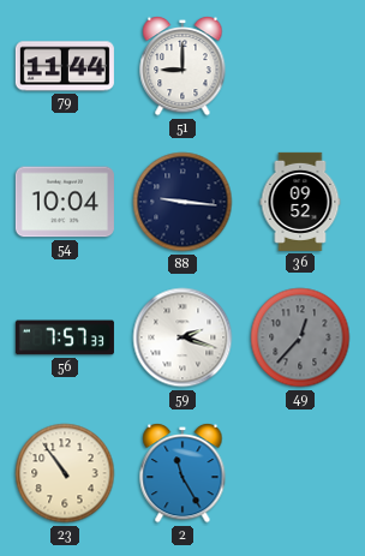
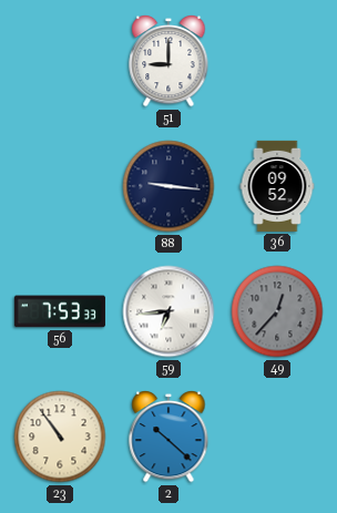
79: 11:44 -> none (65, 66)
54: 10:04 -> none (65, 202)
56: 7:57 -> 7:53 (60, 311)
59: 2:18 -> 6:44 (168, 311)
2: 11:25 -> 10:22 (168, 437)
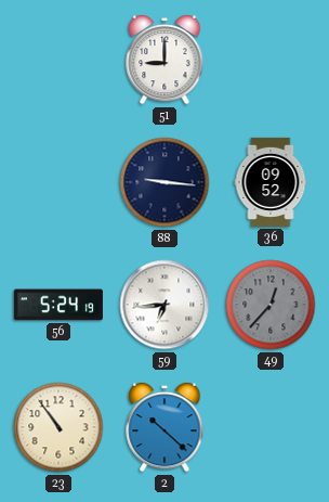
56: 7:53 -> 5:24 (58, 305)
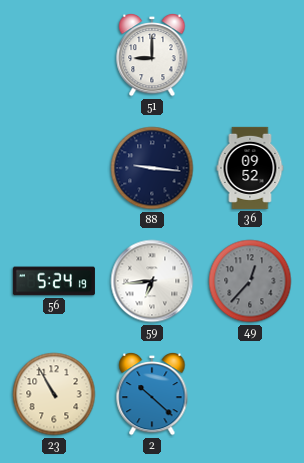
23: 10:54 -> 10:55 (54, 394)
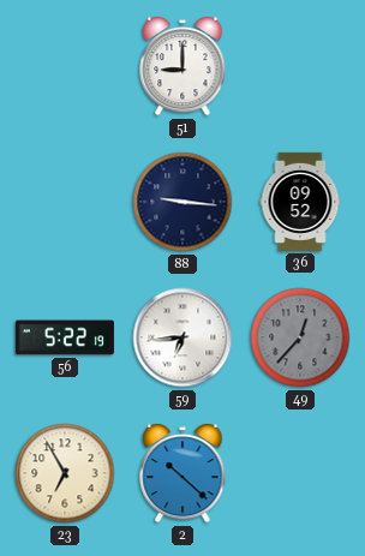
56: 5:24 -> 5:22 (65, 337)
23: 10:55 -> 6:55 (65, 473)
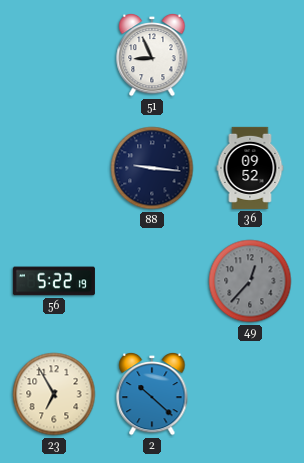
51: 9:00 -> 8:56 (152, 55)
59: 6:44 -> none (182, 337)
